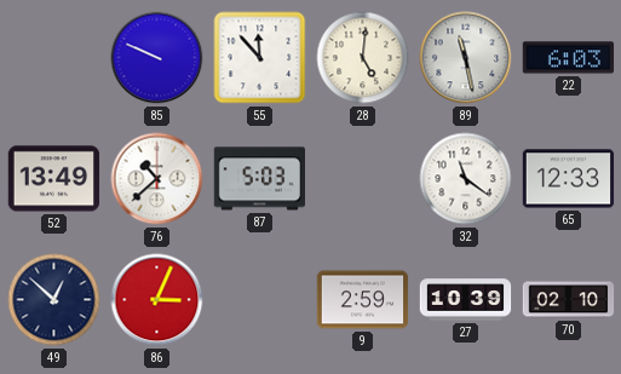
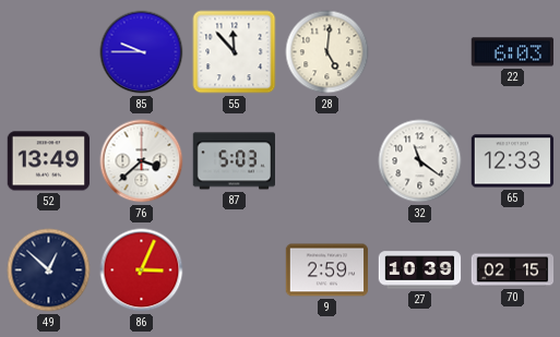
85: 9:49 -> 9:45 (142, 52)
89: 11:28 -> none (466, 58)
76: 10:38 -> 3:38 (142, 161)
70: 02:10 -> 02:15 (513, 270)
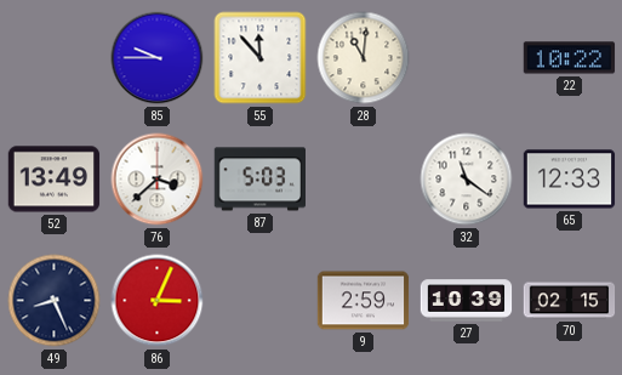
28: 5:01 -> 11:01 (364, 58)
22: 6:03 -> 10:22 (570, 58)
49: 12:52 -> 8:26 (55, 301)
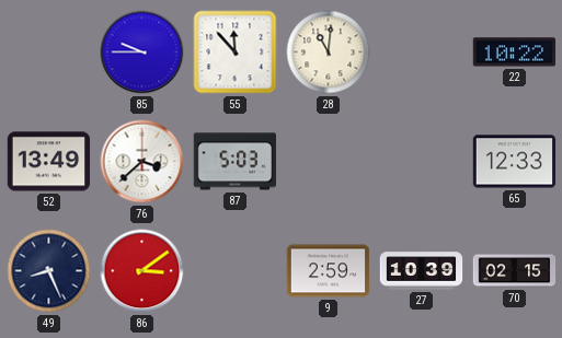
32: 11:21 -> none (467, 180)
86: 3:04 -> 3:09 (142, 271)
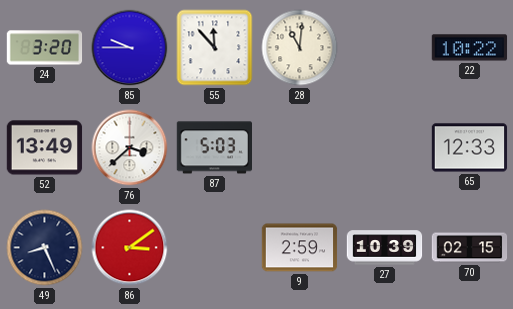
24: none -> 3:20 (45, 48)
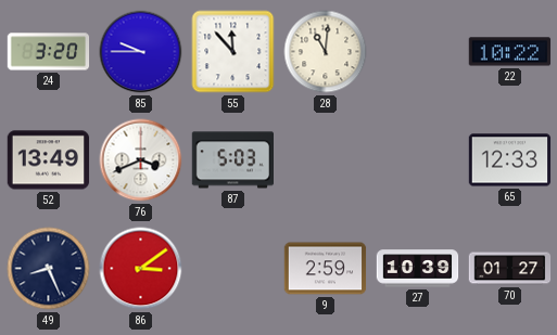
76: 3:38 -> 3:41 (141, 160)
70: 02:15 -> 01:27 (510, 269)
